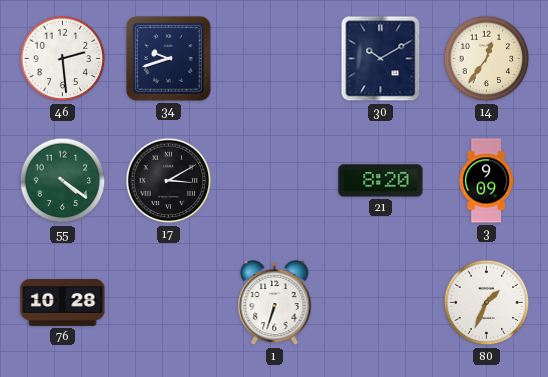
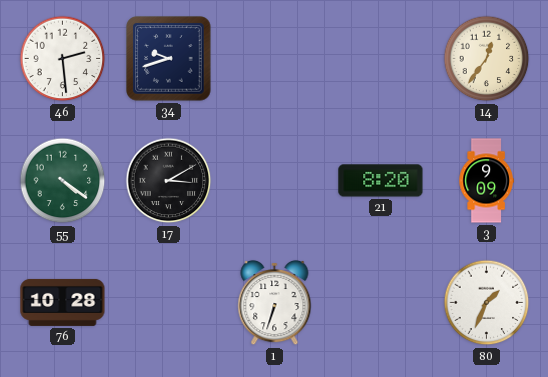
30: 10:10 -> none (381, 59)
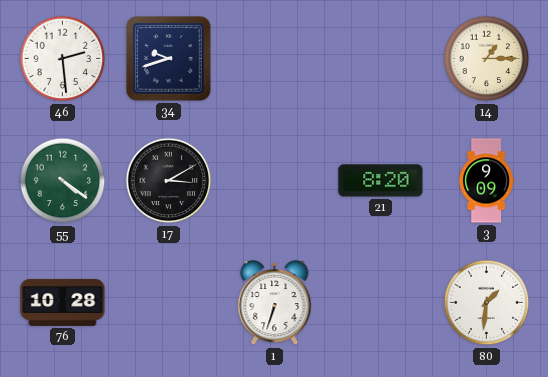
14: 12:36 -> 1:15 (487, 59)
80: 1:34 -> 1:31 (487, 303)
